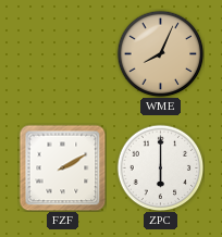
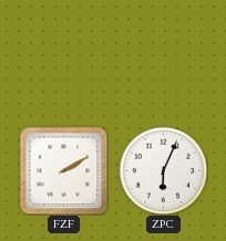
WME: 8:04 -> none (160, 53)
ZPC: 6:00 -> 6:04 (163, 170)
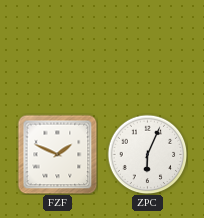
FZF: 2:10 -> 1:49 (57, 154)
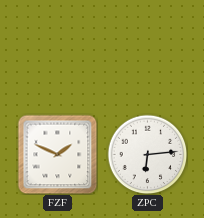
ZPC: 6:04 -> 6:14 (147, 154)
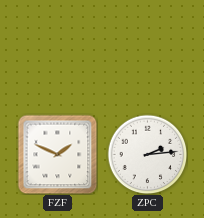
ZPC: 6:14 -> 2:14 (147, 154)
